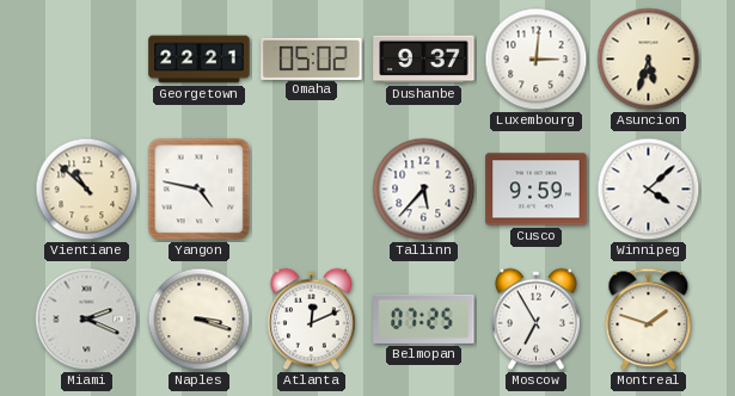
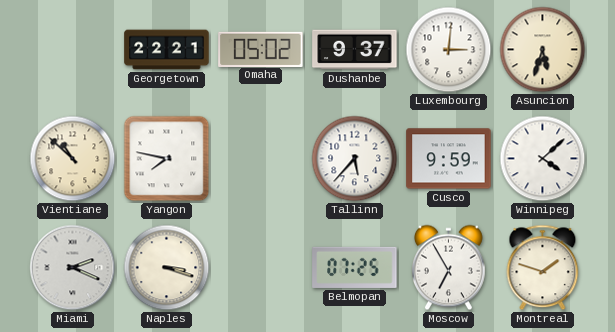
Yangon: 4:47 -> 7:47 (167, 159)
Atlanta: 12:11 -> none (312, 320)
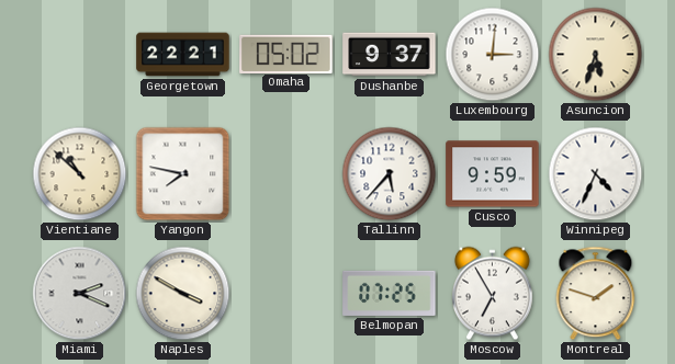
Winnipeg: 4:08 -> 4:34 (596, 174)
Naples: 3:18 -> 3:50 (183, 294)
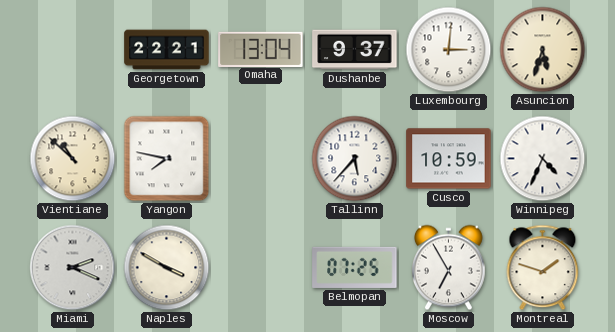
Omaha: 05:02 -> 13:04 (261, 49)
Cusco: 9:59 -> 10:59 (449, 159)
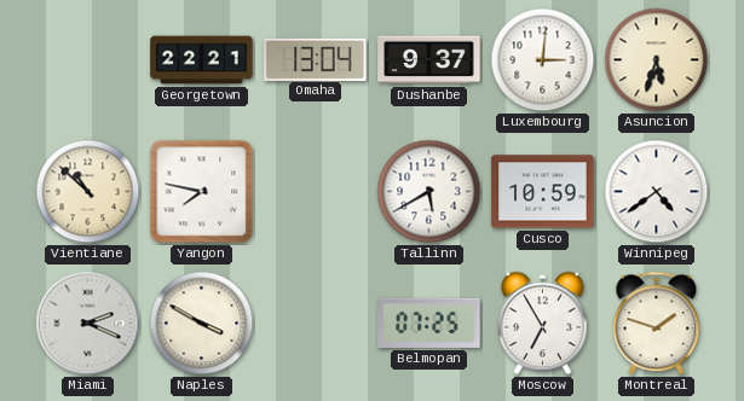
Tallinn: 5:37 -> 5:40 (429, 192)
Winnipeg: 4:34 -> 4:39 (657, 192)
